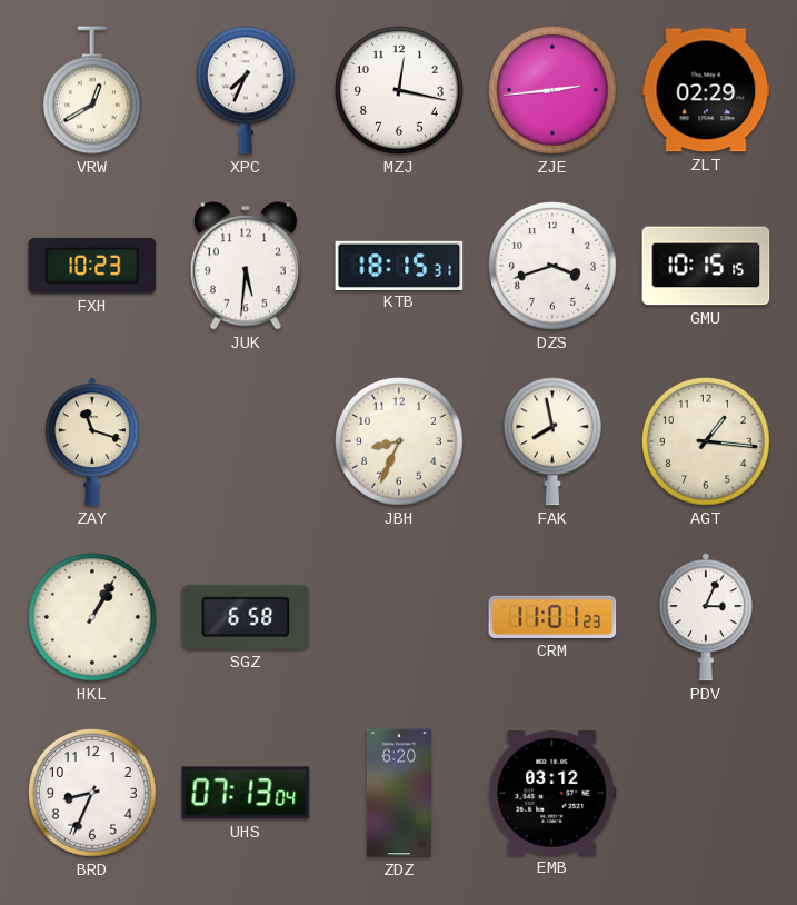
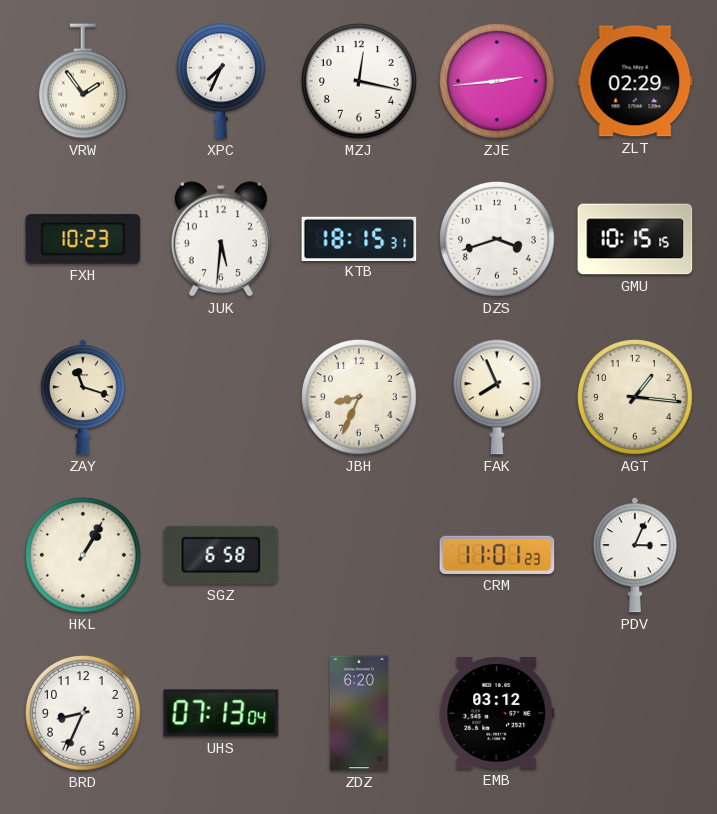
VRW: 12:40 -> 1:54 (83, 81)
FAK: 7:58 -> 7:56 (497, 397)
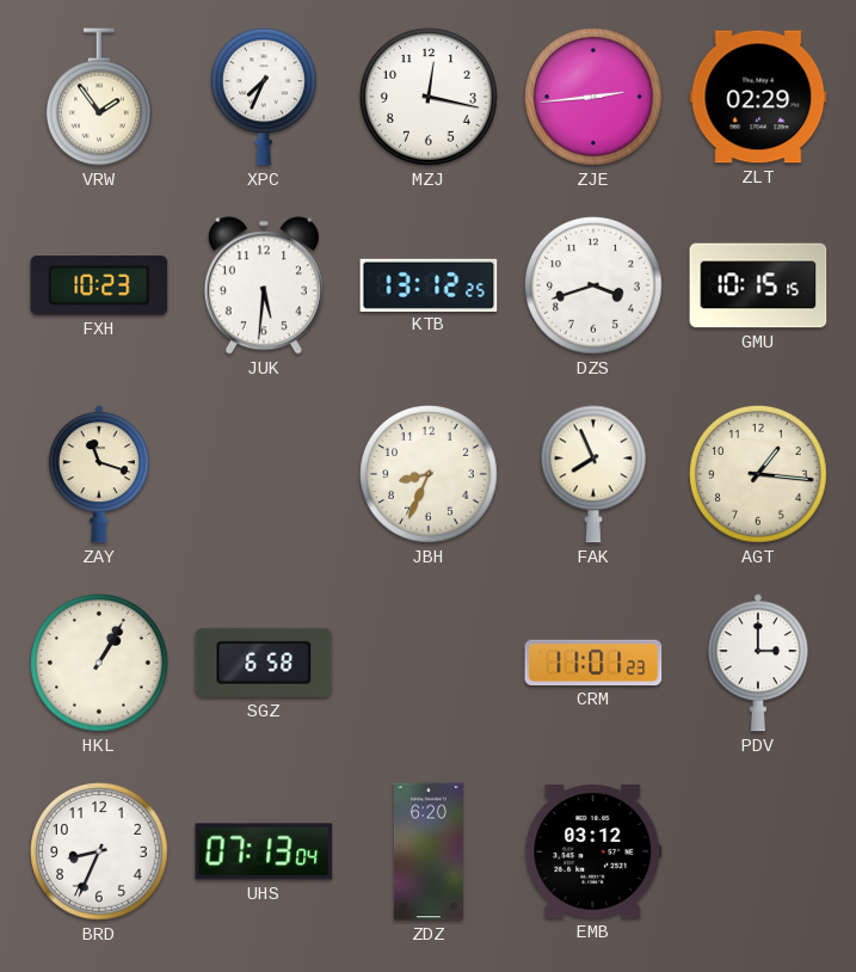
KTB: 18:15 -> 13:12 (429, 284)
PDV: 3:04 -> 3:00 (758, 663)
